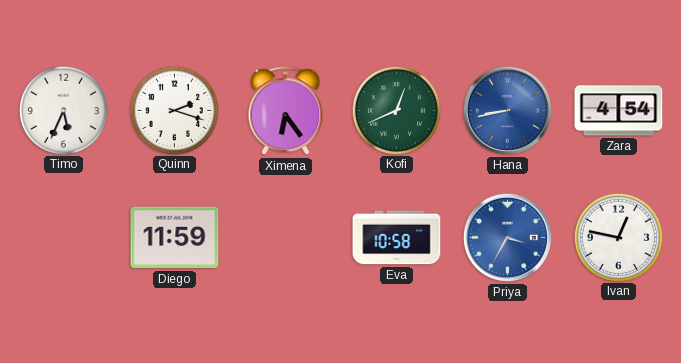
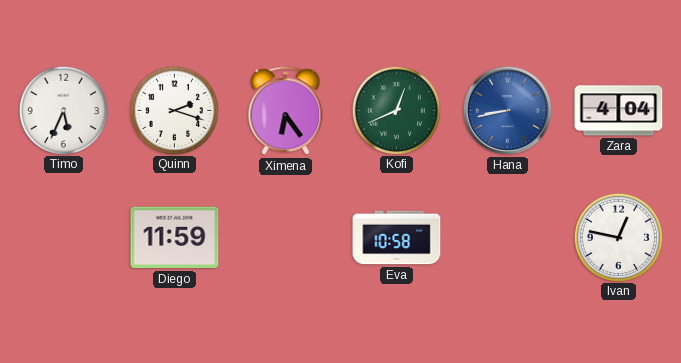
Zara: 4:54 -> 4:04 (619, 111)
Priya: 3:35 -> none (507, 237)
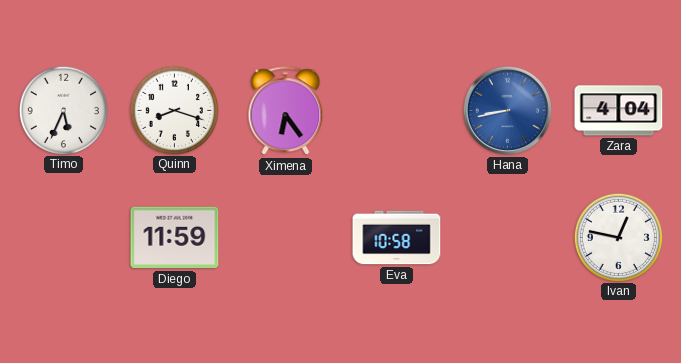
Quinn: 2:18 -> 8:18 (174, 110)
Kofi: 12:41 -> none (396, 110)
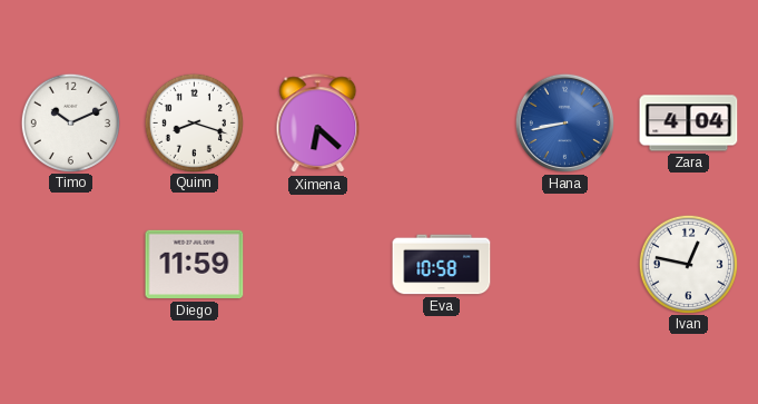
Timo: 5:34 -> 10:11 (70, 122)
Ximena: 6:24 -> 6:22 (318, 124)
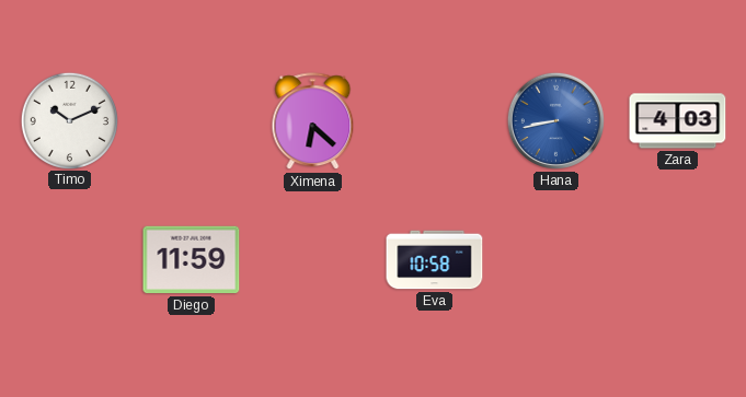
Quinn: 8:18 -> none (194, 122)
Zara: 4:04 -> 4:03 (678, 121)
Ivan: 12:47 -> none (688, 264)
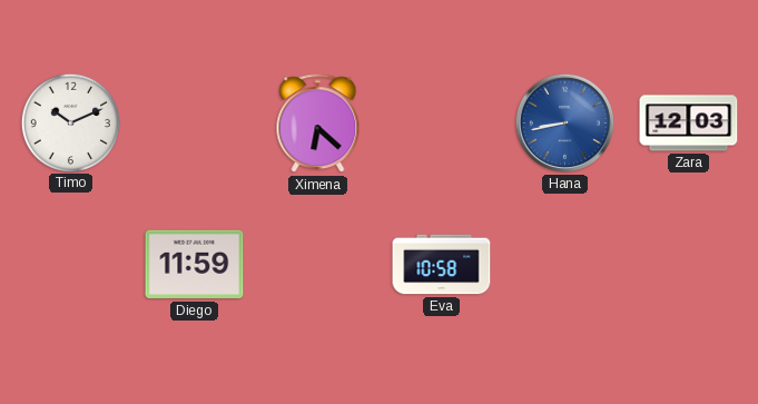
Zara: 4:03 -> 12:03 (689, 124)
